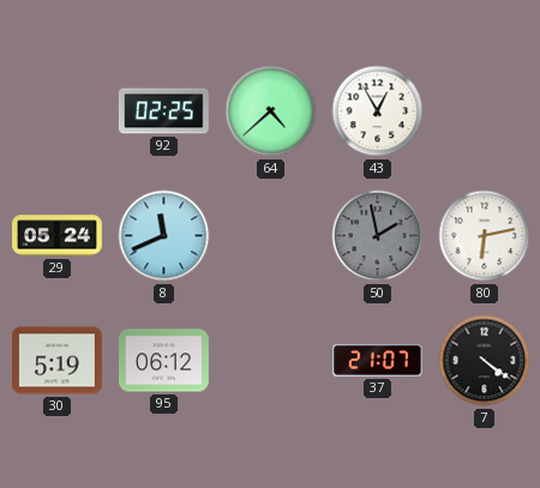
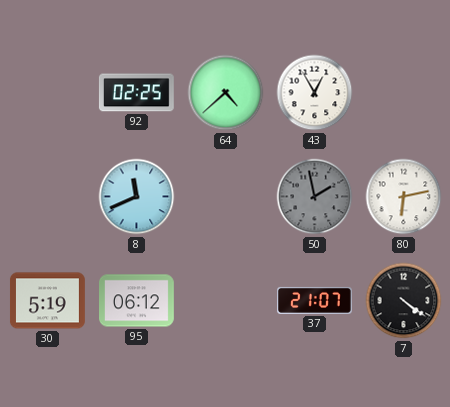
29: 05:24 -> none (58, 236)
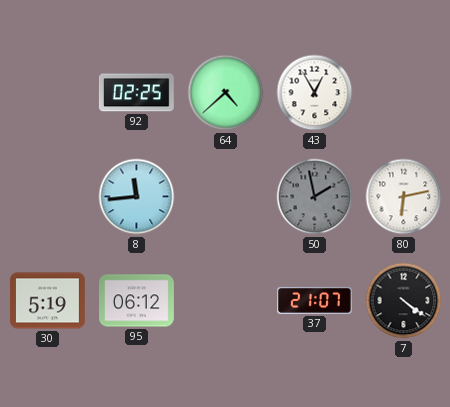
8: 11:41 -> 11:44 (137, 197)
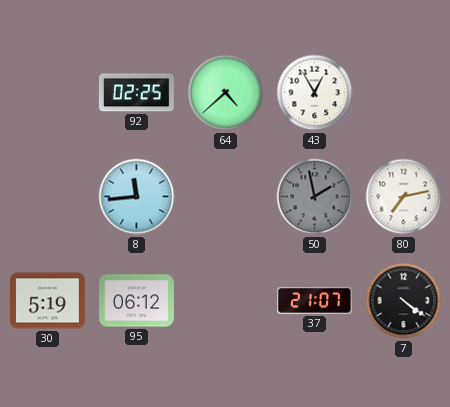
80: 6:13 -> 7:13 (404, 197)
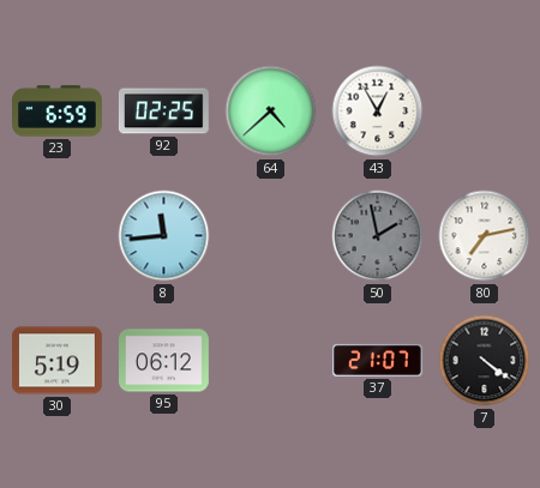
23: none -> 6:59 (58, 112)
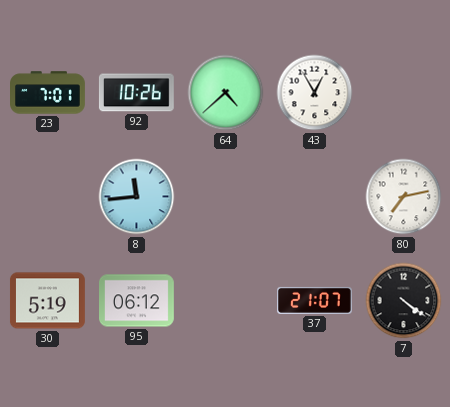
23: 6:59 -> 7:01 (48, 93)
92: 02:25 -> 10:26 (136, 93)
50: 1:58 -> none (378, 236)
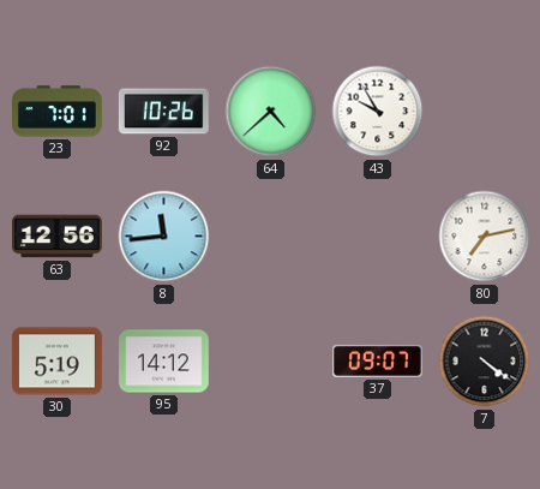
43: 12:55 -> 9:55 (378, 112)
63: none -> 12:56 (58, 237)
95: 06:12 -> 14:12 (164, 362)
37: 21:07 -> 09:07 (378, 360)
